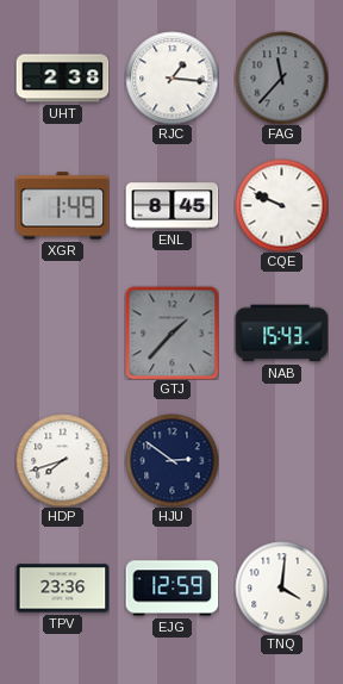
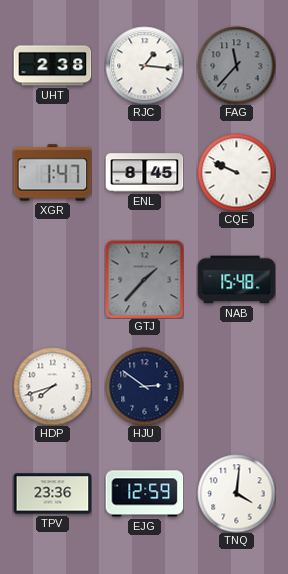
XGR: 1:49 -> 1:47 (52, 173)
NAB: 15:43 -> 15:48 (236, 280)
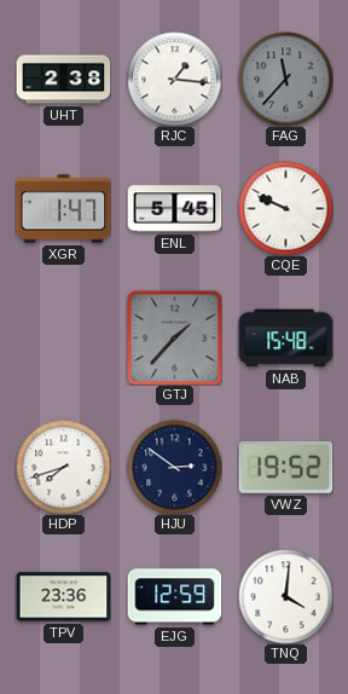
ENL: 8:45 -> 5:45 (174, 209)
VWZ: none -> 19:52 (285, 468)
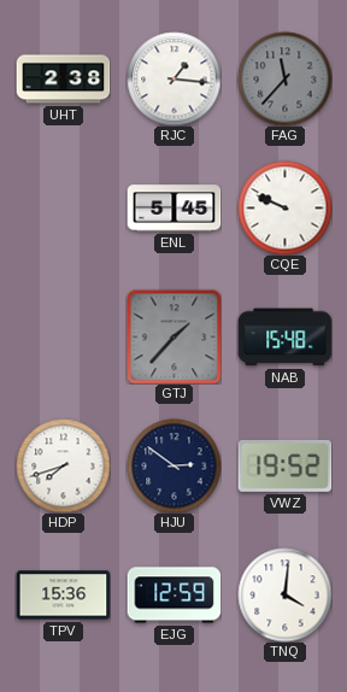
XGR: 1:47 -> none (63, 209)
TPV: 23:36 -> 15:36 (63, 596)
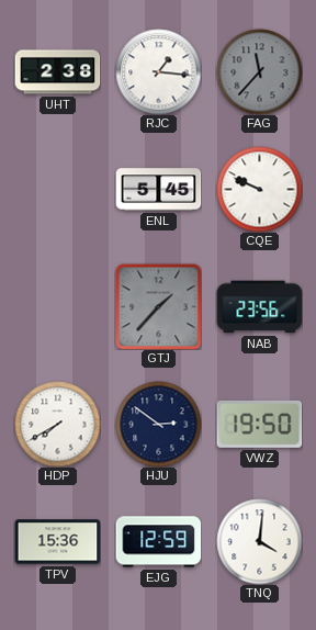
NAB: 15:48 -> 23:56 (259, 307)
HDP: 7:42 -> 7:40 (57, 424)
VWZ: 19:52 -> 19:50 (259, 425)
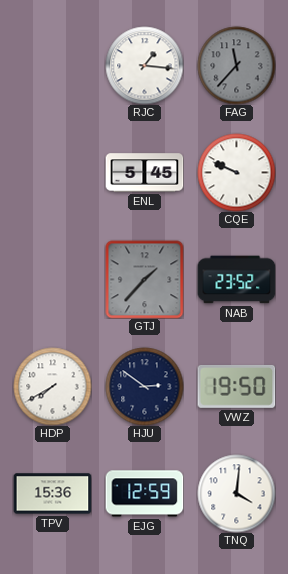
UHT: 2:38 -> none (57, 72)
NAB: 23:56 -> 23:52 (236, 280)
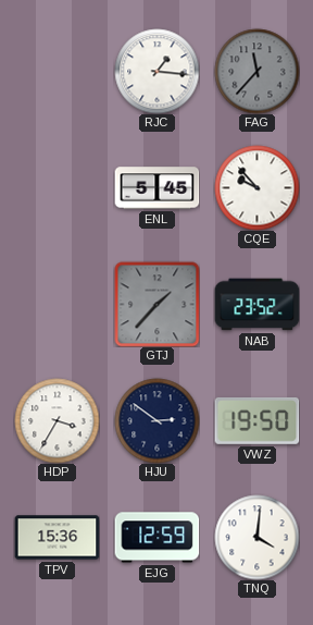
CQE: 9:49 -> 9:53 (256, 187)
HDP: 7:40 -> 3:35 (57, 420)
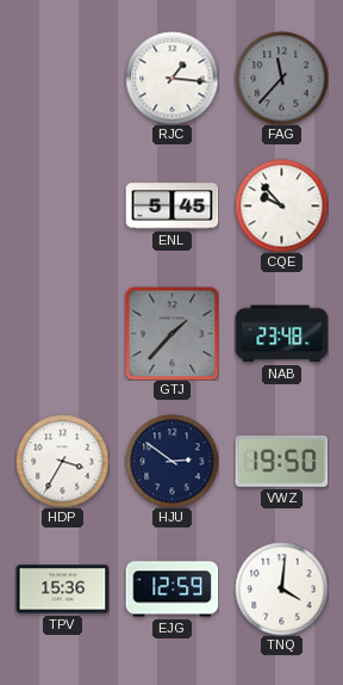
NAB: 23:52 -> 23:48 (281, 334)
